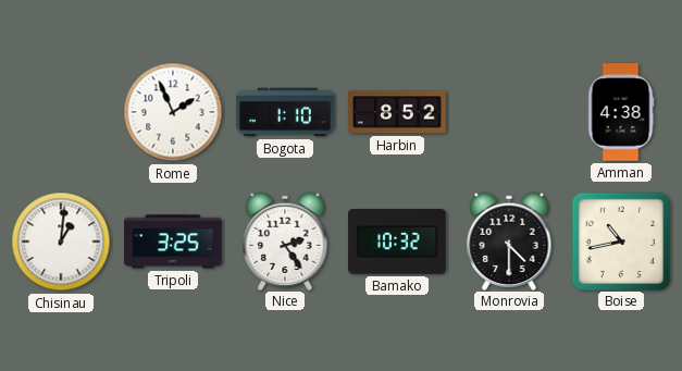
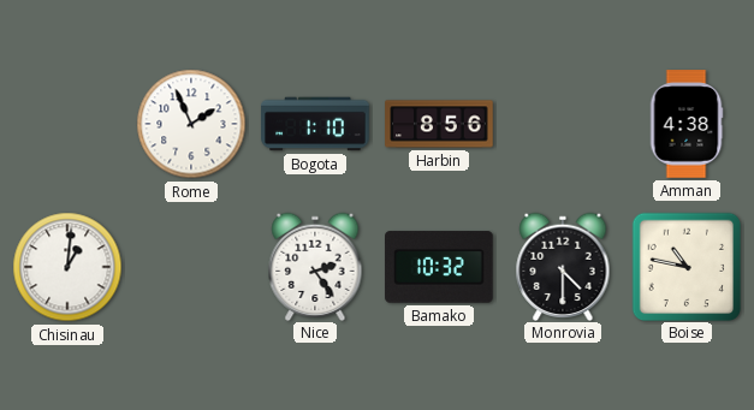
Harbin: 8:52 -> 8:56 (439, 124)
Tripoli: 3:25 -> none (173, 242)
Boise: 10:43 -> 10:47 (685, 266)
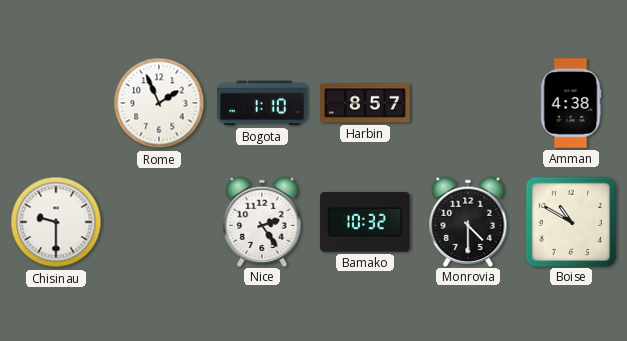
Harbin: 8:56 -> 8:57 (365, 103)
Chisinau: 1:01 -> 9:30 (56, 222)
Boise: 10:47 -> 10:50 (570, 221)
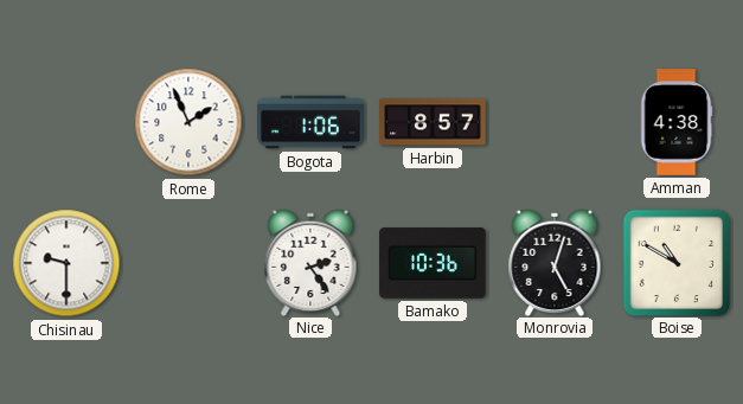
Bogota: 1:10 -> 1:06 (310, 122)
Bamako: 10:32 -> 10:36 (433, 263)
Monrovia: 4:30 -> 5:03 (555, 262)
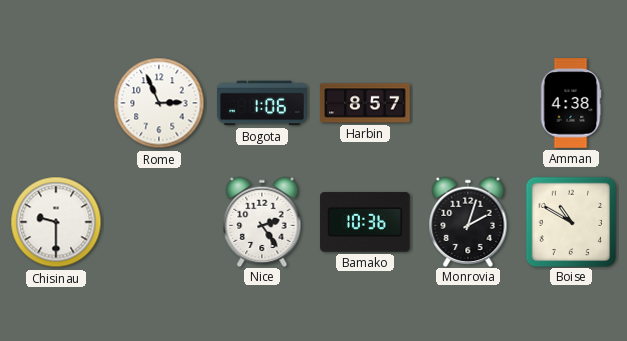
Rome: 1:56 -> 2:56 (159, 103)
Monrovia: 5:03 -> 2:03 (468, 221)
